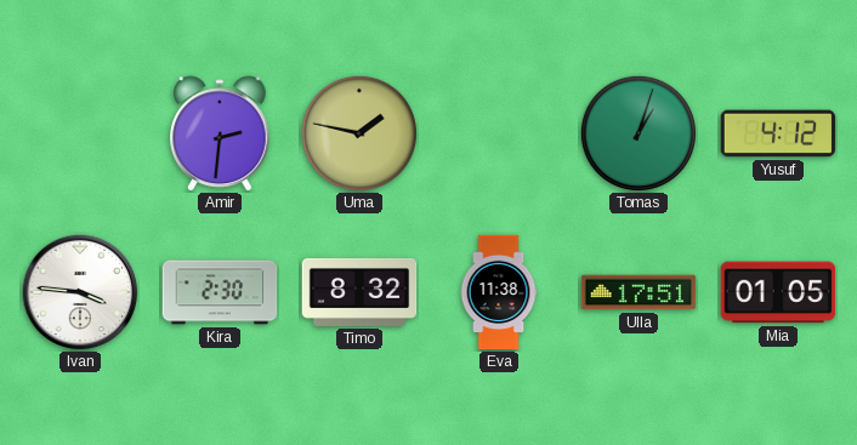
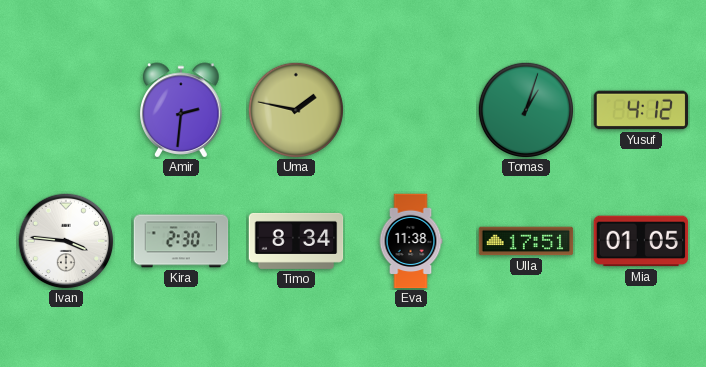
Timo: 8:32 -> 8:34 (296, 241)
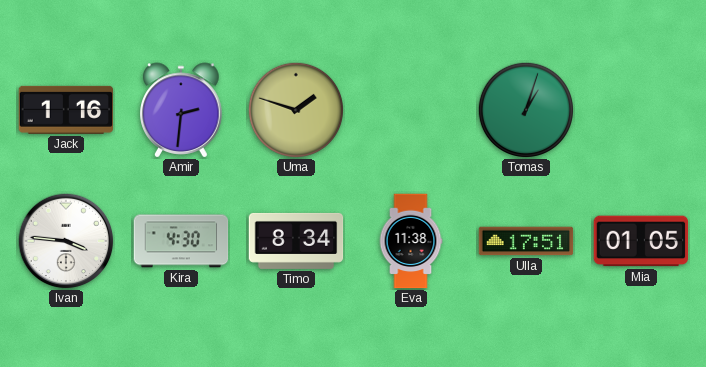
Jack: none -> 1:16 (66, 110)
Uma: 1:47 -> 1:48 (295, 109)
Yusuf: 4:12 -> none (641, 110)
Kira: 2:30 -> 4:30 (181, 241)
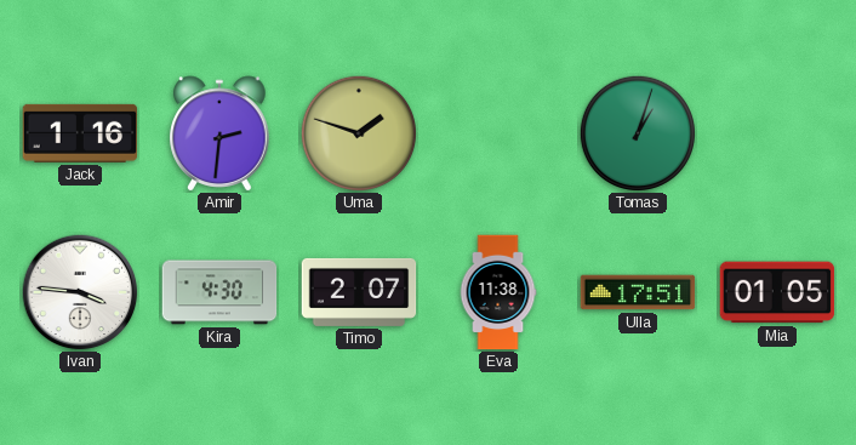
Timo: 8:34 -> 2:07 (359, 292)
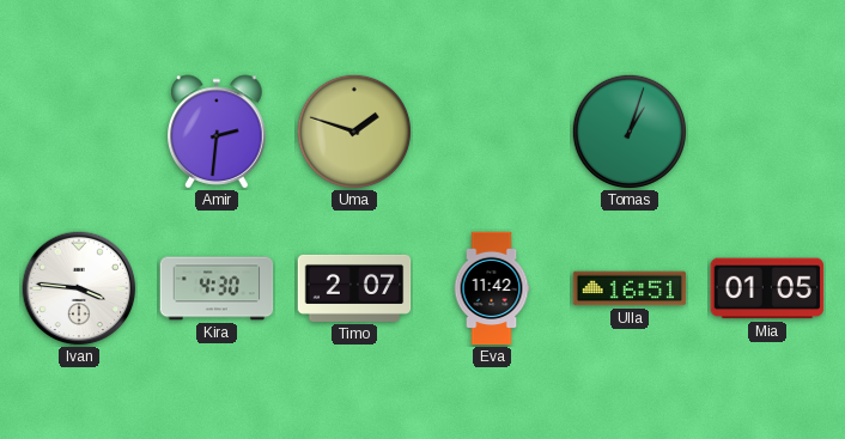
Jack: 1:16 -> none (80, 133)
Eva: 11:38 -> 11:42 (492, 288)
Ulla: 17:51 -> 16:51 (630, 288)
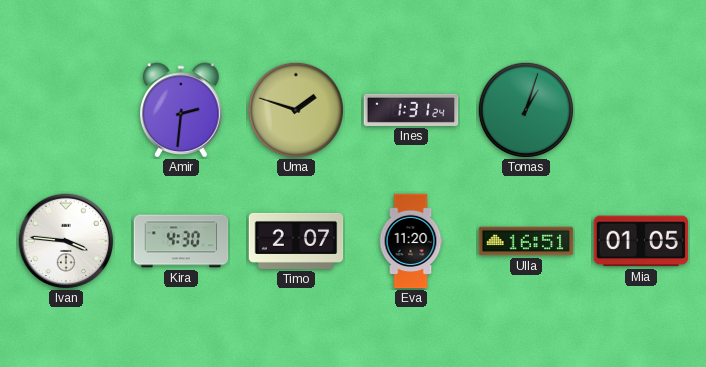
Ines: none -> 1:31 (411, 110)
Eva: 11:42 -> 11:20 (411, 241)
